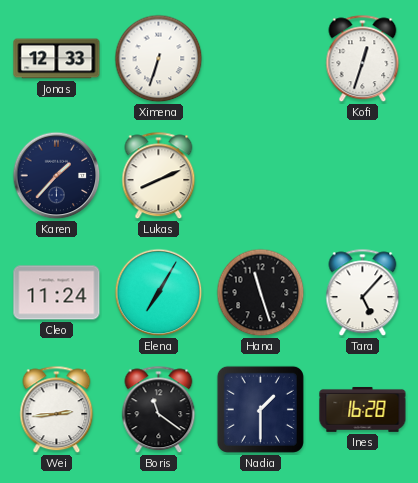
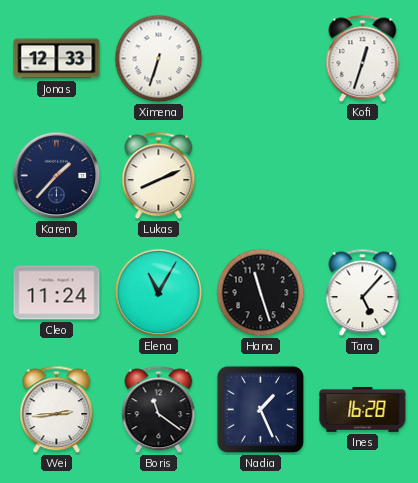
Elena: 7:05 -> 11:05 (159, 293)
Nadia: 1:30 -> 1:26 (260, 409)
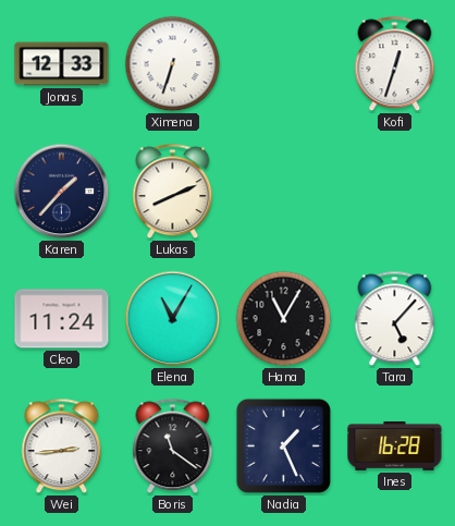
Hana: 11:27 -> 11:05 (284, 319)
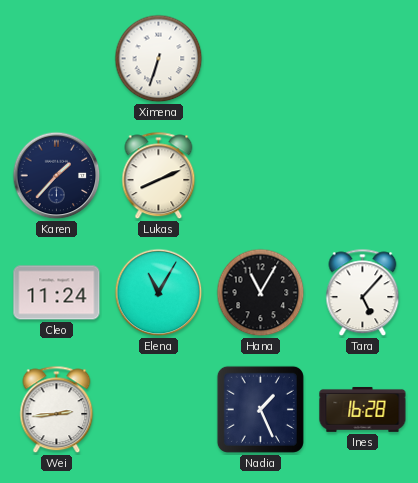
Jonas: 12:33 -> none (62, 64)
Kofi: 12:33 -> none (395, 64)
Boris: 11:21 -> none (173, 447)
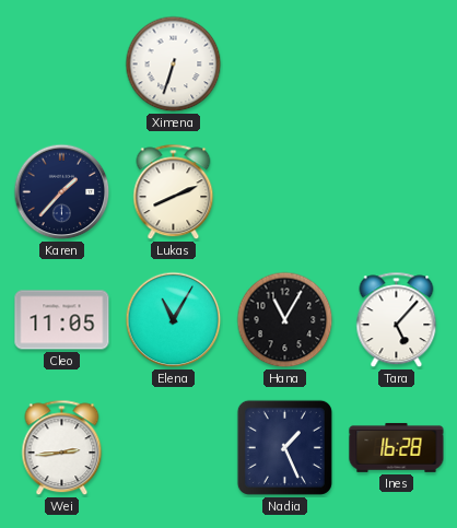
Cleo: 11:24 -> 11:05 (62, 320)
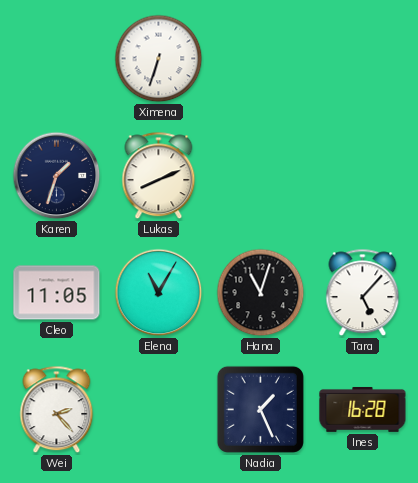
Karen: 1:37 -> 1:33 (57, 176)
Hana: 11:05 -> 11:03 (261, 293)
Wei: 2:44 -> 2:23 (57, 410)
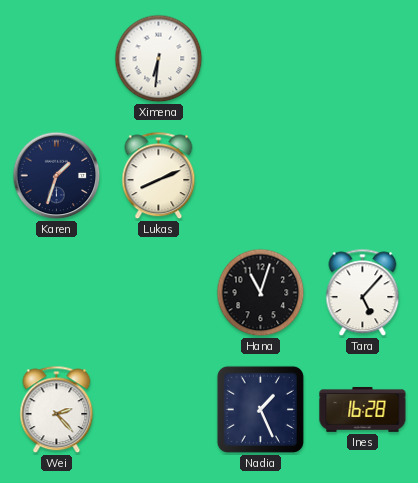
Ximena: 6:33 -> 6:31 (159, 59)
Cleo: 11:05 -> none (57, 293)
Elena: 11:05 -> none (159, 293)
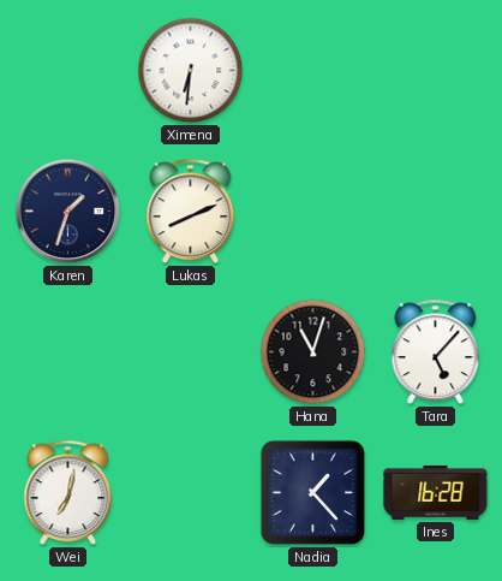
Wei: 2:23 -> 7:02 (68, 493)
Nadia: 1:26 -> 1:23 (312, 492)
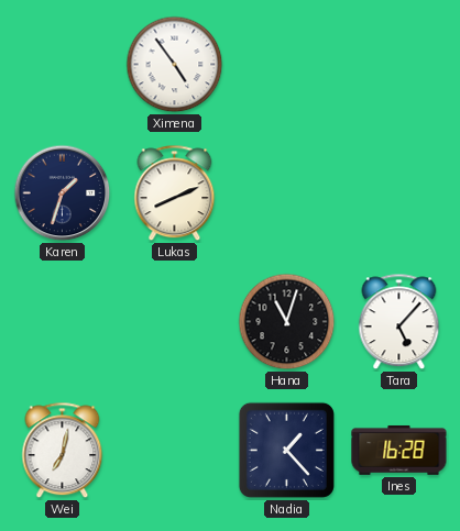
Ximena: 6:31 -> 4:54 (175, 65)
